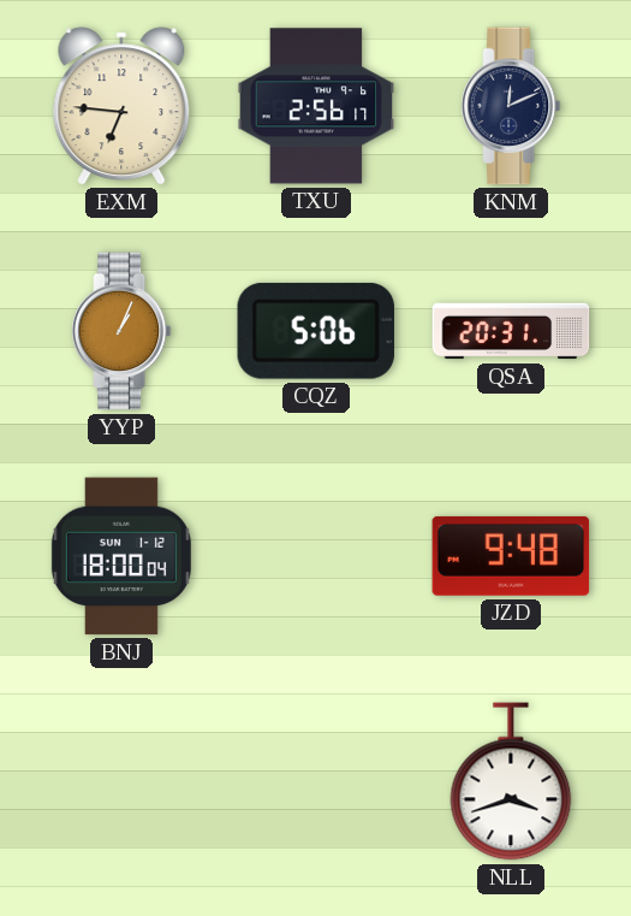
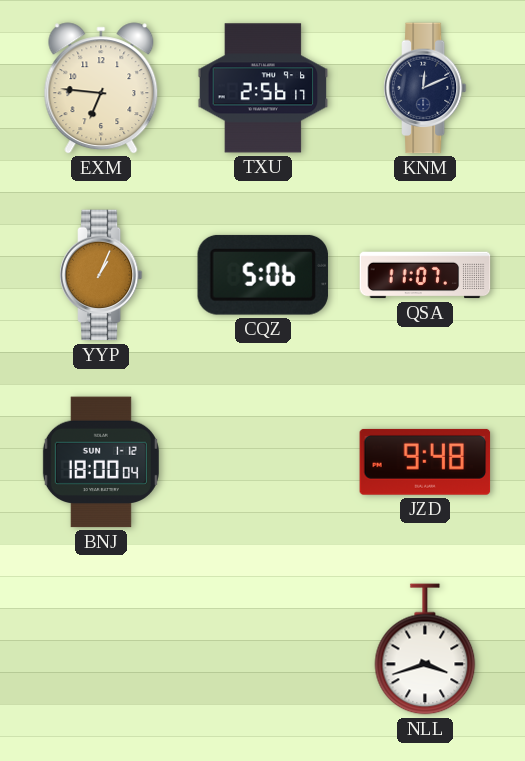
QSA: 20:31 -> 11:07 (425, 275)
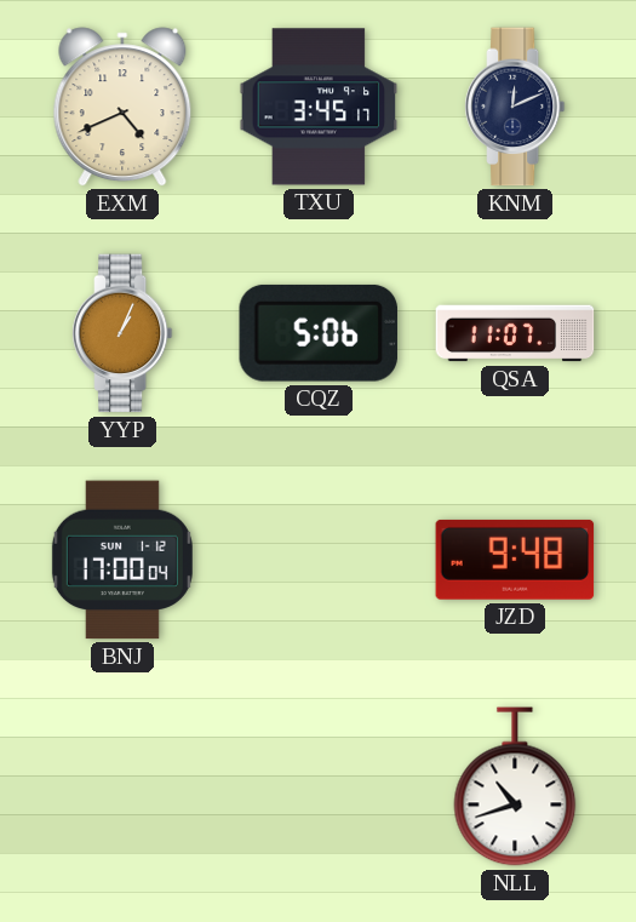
EXM: 6:46 -> 4:41 (122, 107)
TXU: 2:56 -> 3:45 (319, 107)
BNJ: 18:00 -> 17:00 (122, 560)
NLL: 3:42 -> 10:42 (515, 786)
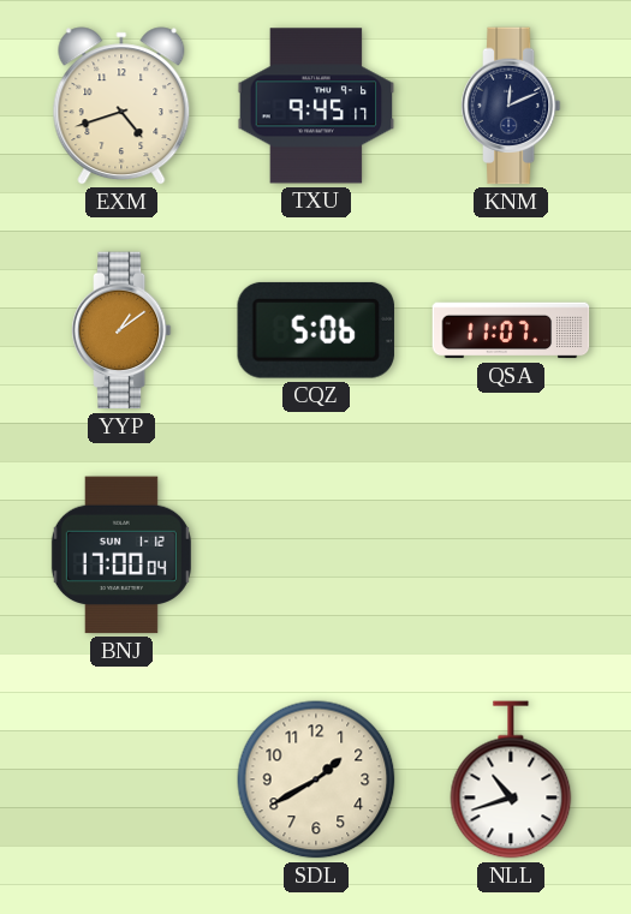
EXM: 4:41 -> 4:42 (121, 106)
TXU: 3:45 -> 9:45 (316, 106)
YYP: 1:04 -> 1:09 (121, 330)
JZD: 9:48 -> none (515, 560)
SDL: none -> 1:40 (316, 779)
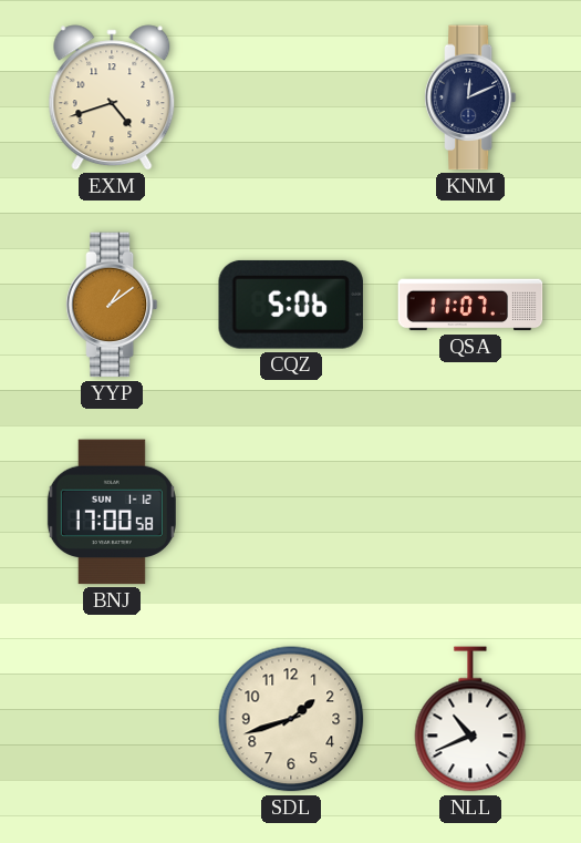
TXU: 9:45 -> none (316, 106)
BNJ: 17:00:04 -> 17:00:58 (112, 512)
SDL: 1:40 -> 1:42 (291, 719)
NLL: 10:42 -> 10:41 (470, 719)
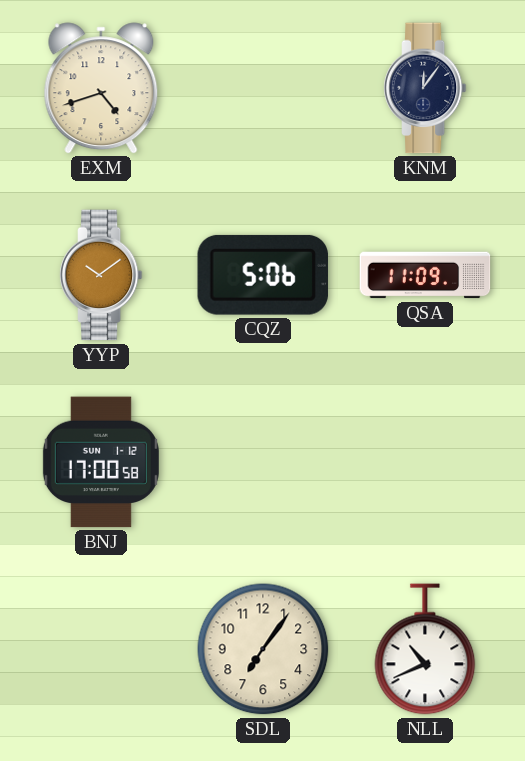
KNM: 12:11 -> 12:06 (425, 88)
YYP: 1:09 -> 10:09 (101, 275)
QSA: 11:07 -> 11:09 (425, 275)
SDL: 1:42 -> 7:06 (263, 649)
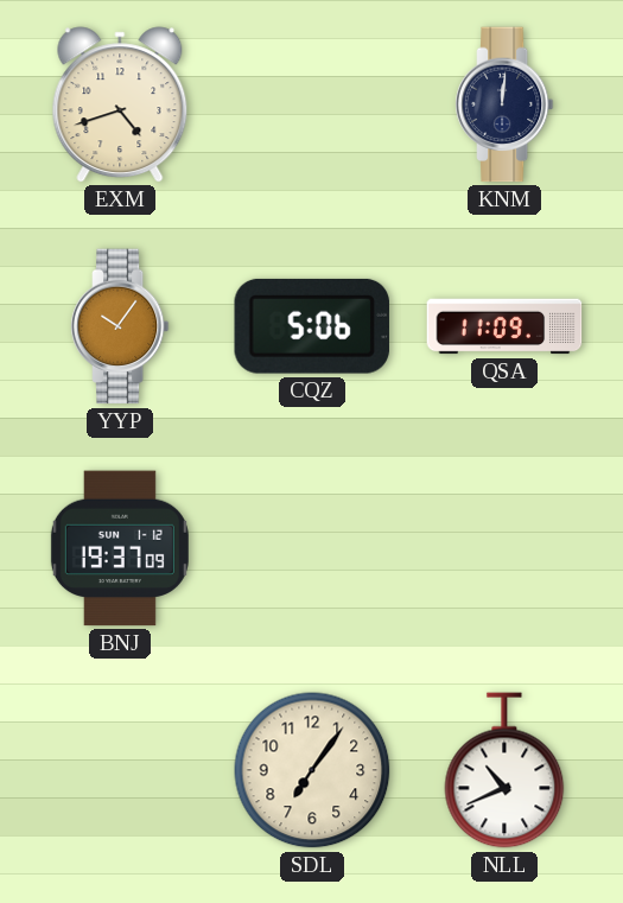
KNM: 12:06 -> 12:01 (504, 104)
YYP: 10:09 -> 10:06 (120, 326)
BNJ: 17:00 -> 19:37 (120, 548)
